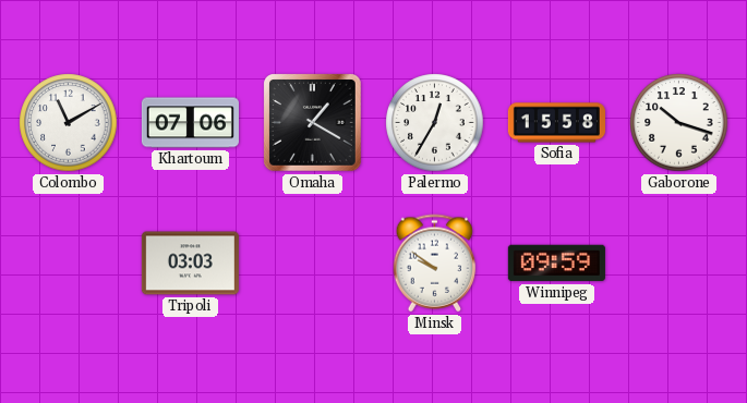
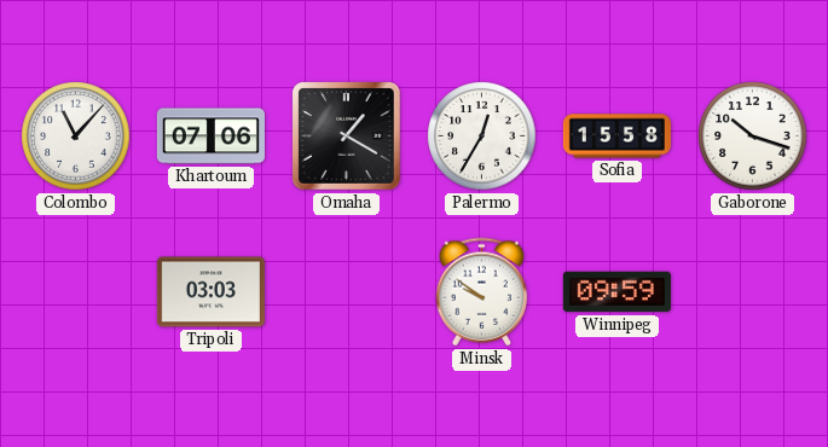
Colombo: 11:10 -> 11:07 (76, 137)
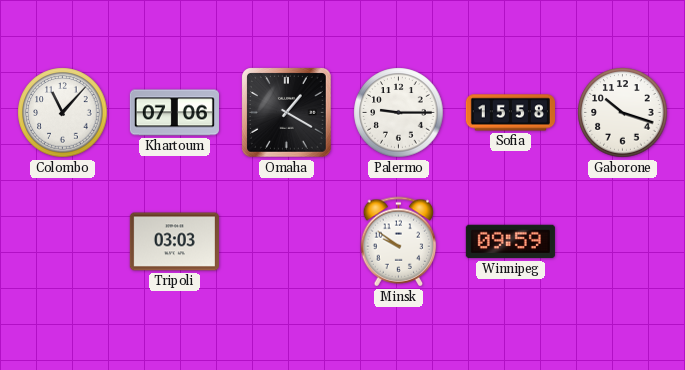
Palermo: 12:35 -> 9:15 (399, 113)
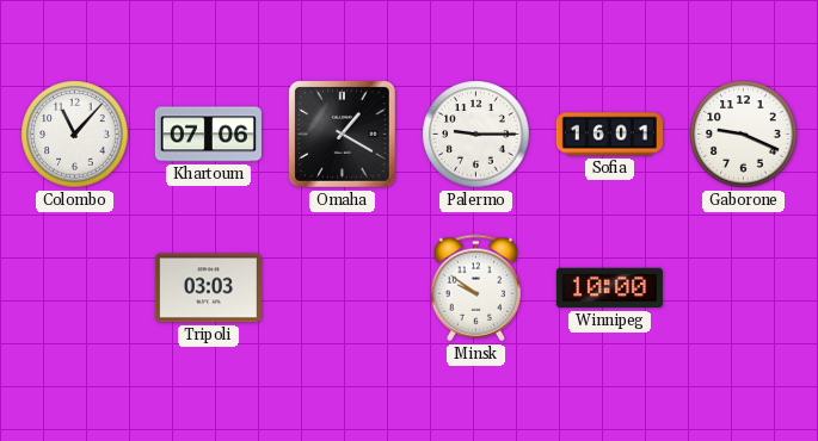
Sofia: 15:58 -> 16:01 (609, 135)
Gaborone: 10:18 -> 9:19 (744, 135)
Winnipeg: 09:59 -> 10:00 (609, 288)
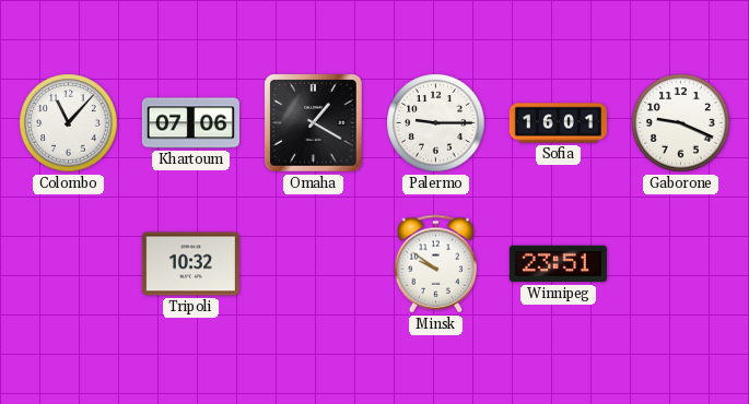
Tripoli: 03:03 -> 10:32 (190, 264)
Winnipeg: 10:00 -> 23:51 (558, 264)
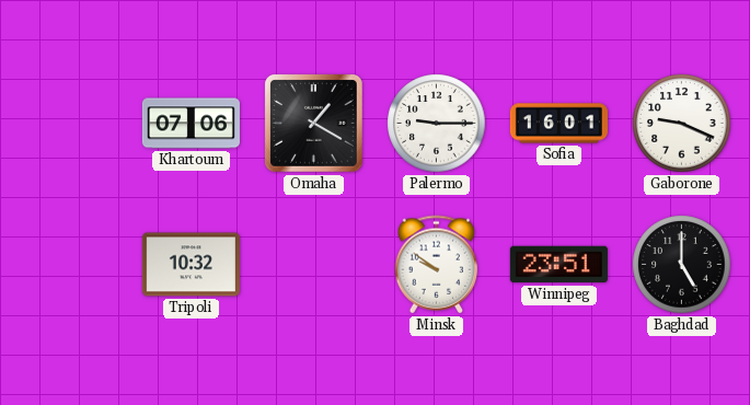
Colombo: 11:07 -> none (69, 123)
Baghdad: none -> 5:00 (682, 265)
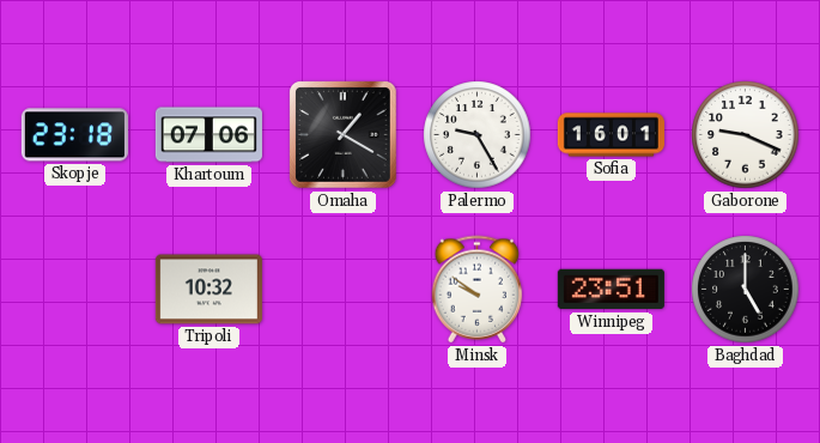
Skopje: none -> 23:18 (74, 135)
Palermo: 9:15 -> 9:25 (478, 135)
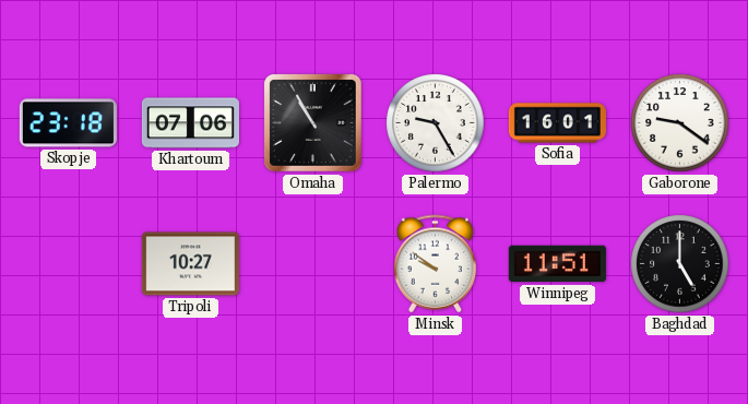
Omaha: 1:20 -> 10:55 (313, 123)
Gaborone: 9:19 -> 9:21 (680, 123)
Tripoli: 10:32 -> 10:27 (190, 264)
Winnipeg: 23:51 -> 11:51 (557, 264)
